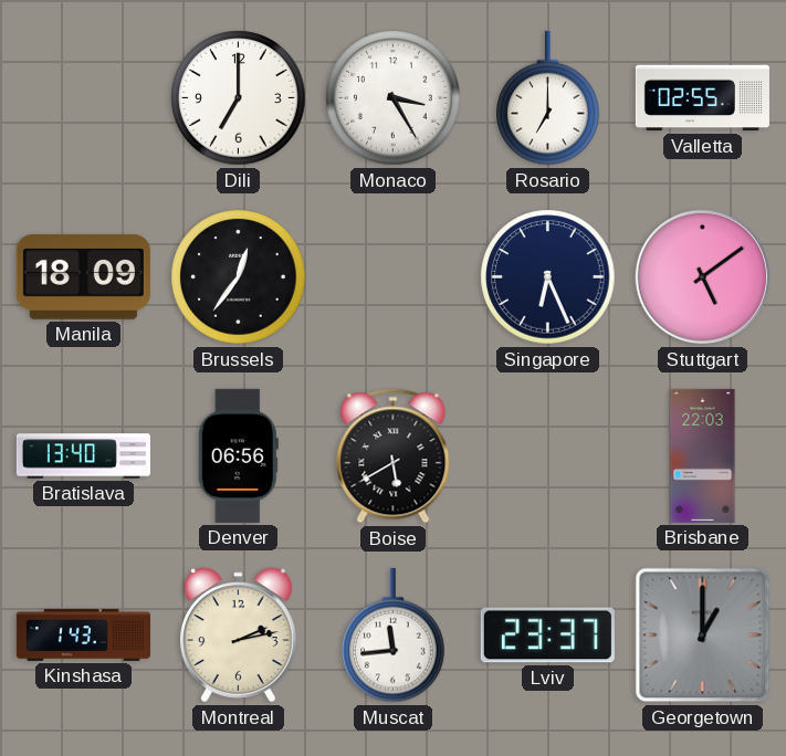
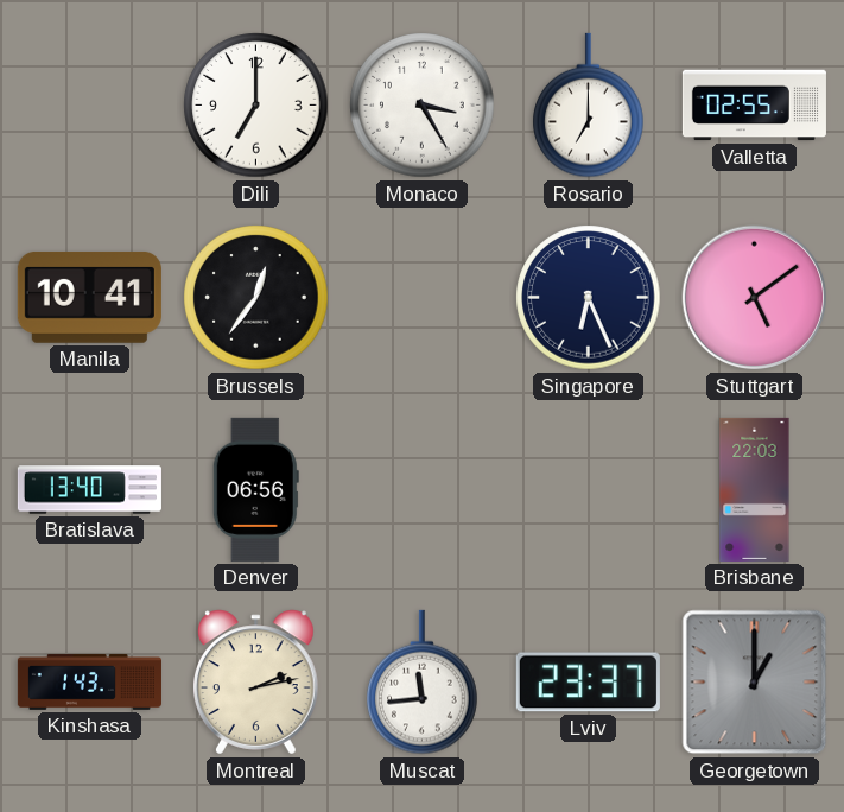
Manila: 18:09 -> 10:41 (89, 297)
Boise: 5:40 -> none (394, 456)
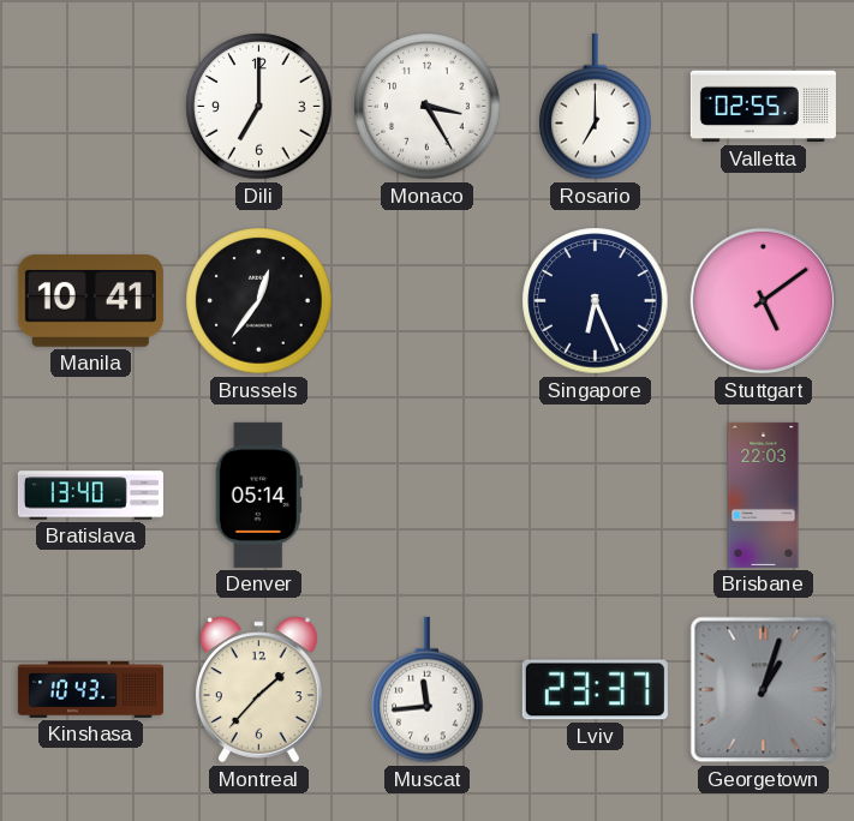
Denver: 06:56 -> 05:14 (258, 495)
Kinshasa: 1:43 -> 10:43 (90, 689)
Montreal: 2:13 -> 1:37 (259, 690)
Georgetown: 1:00 -> 1:03 (764, 690)
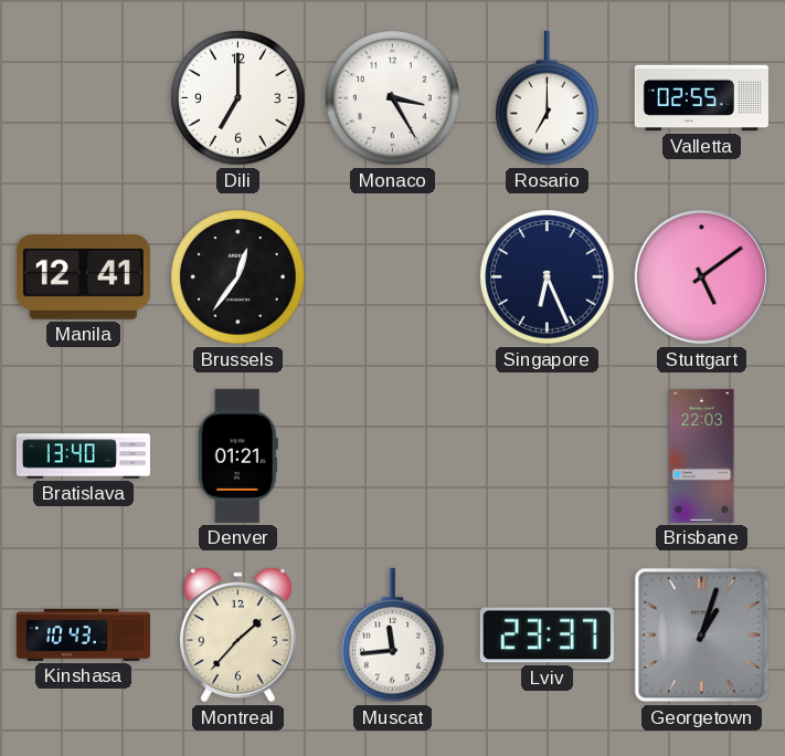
Manila: 10:41 -> 12:41 (83, 276)
Denver: 05:14 -> 01:21 (237, 455)
